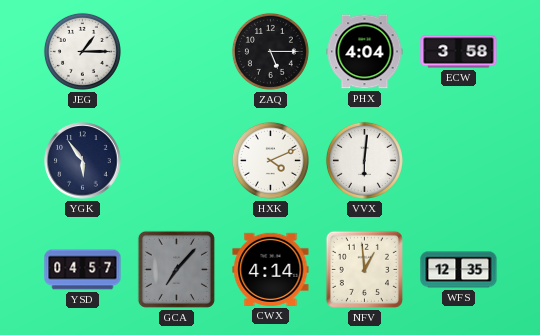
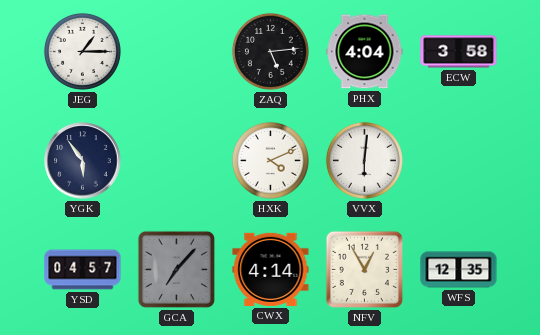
ZAQ: 5:15 -> 5:14 (270, 51)
NFV: 12:59 -> 12:55 (364, 269)
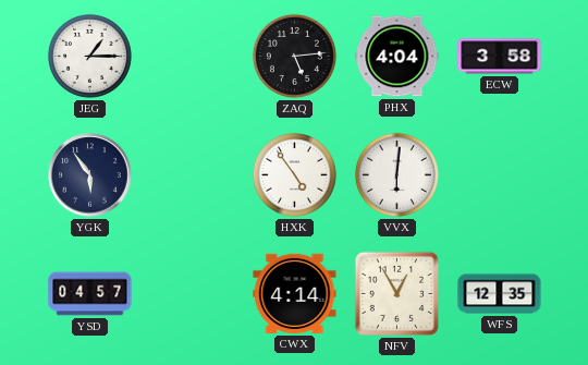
HXK: 4:11 -> 4:54 (294, 174)
GCA: 7:07 -> none (176, 269)
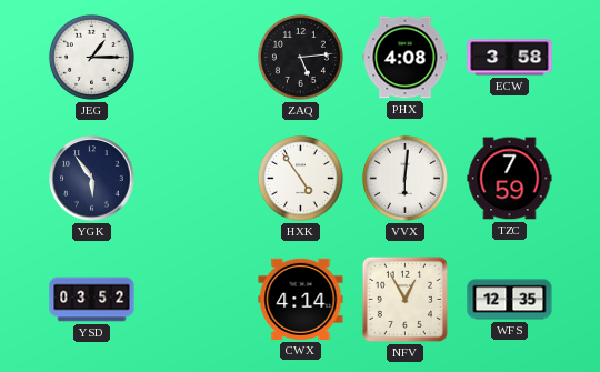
PHX: 4:04 -> 4:08 (406, 58)
TZC: none -> 7:59 (510, 179)
YSD: 04:57 -> 03:52 (92, 300)
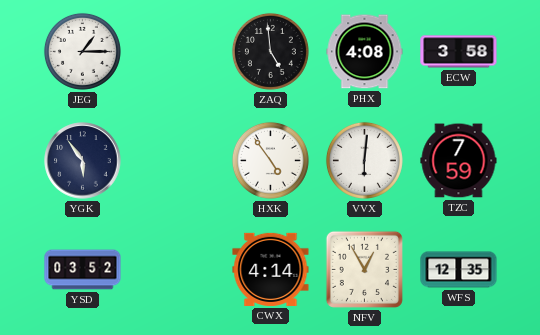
ZAQ: 5:14 -> 4:59 (270, 51)
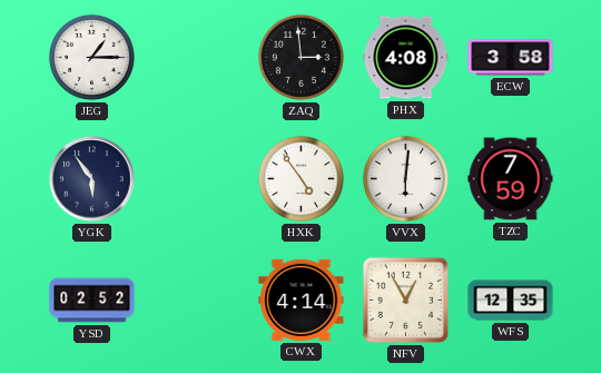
ZAQ: 4:59 -> 2:59 (300, 57)
YSD: 03:52 -> 02:52 (92, 301)
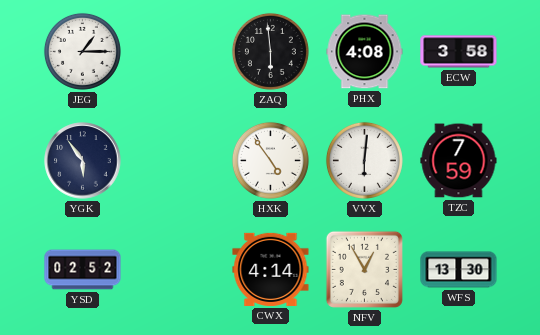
ZAQ: 2:59 -> 5:59 (270, 51)
WFS: 12:35 -> 13:30 (459, 270)
